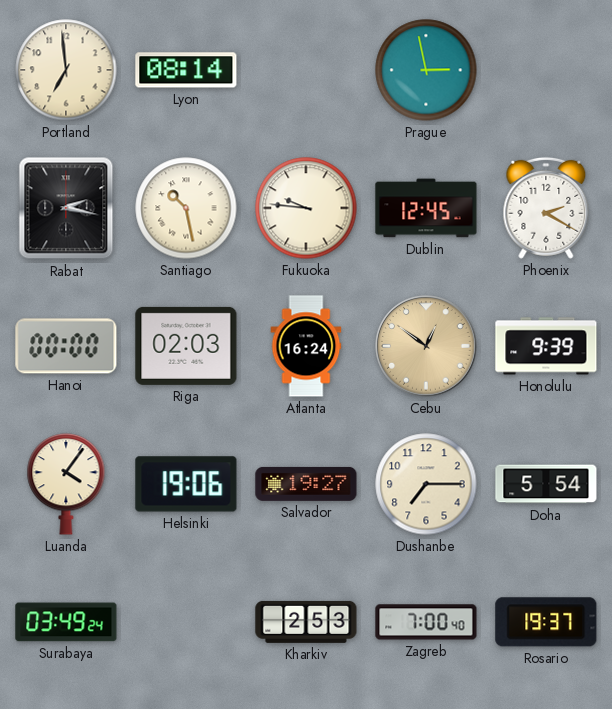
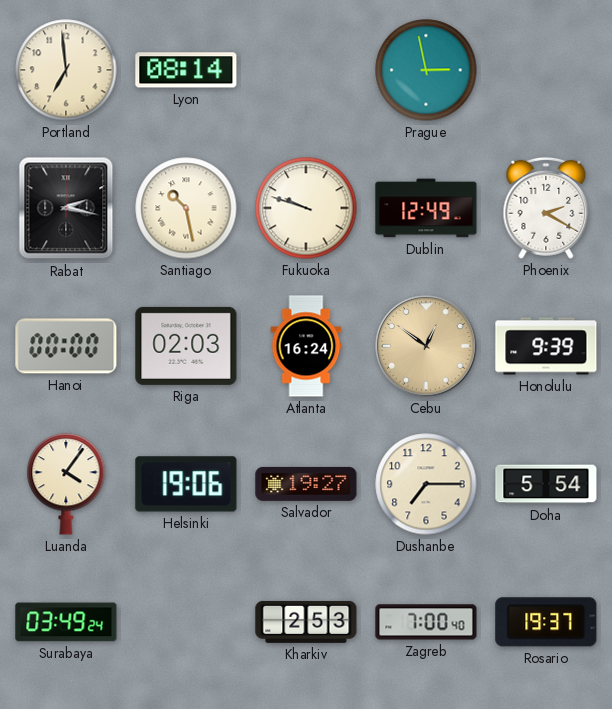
Fukuoka: 9:46 -> 9:48 (306, 208)
Dublin: 12:45 -> 12:49 (426, 208)
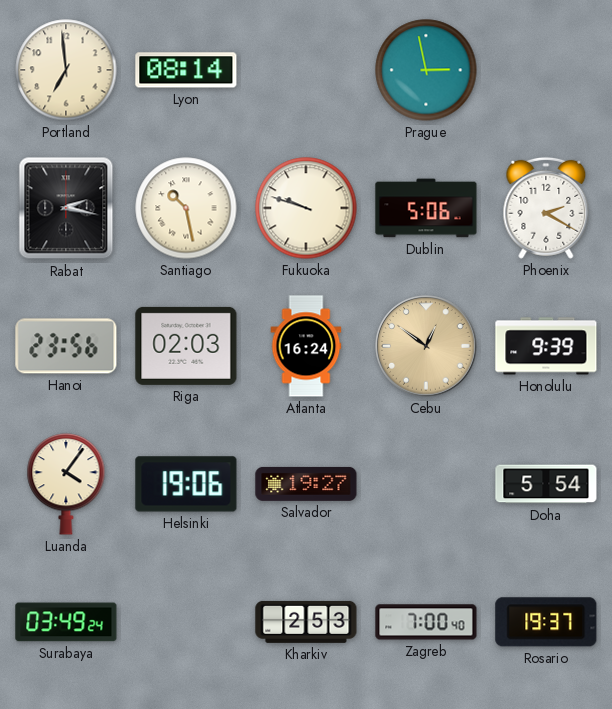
Dublin: 12:49 -> 5:06 (426, 208)
Hanoi: 00:00 -> 23:56 (66, 346)
Dushanbe: 7:15 -> none (426, 484)
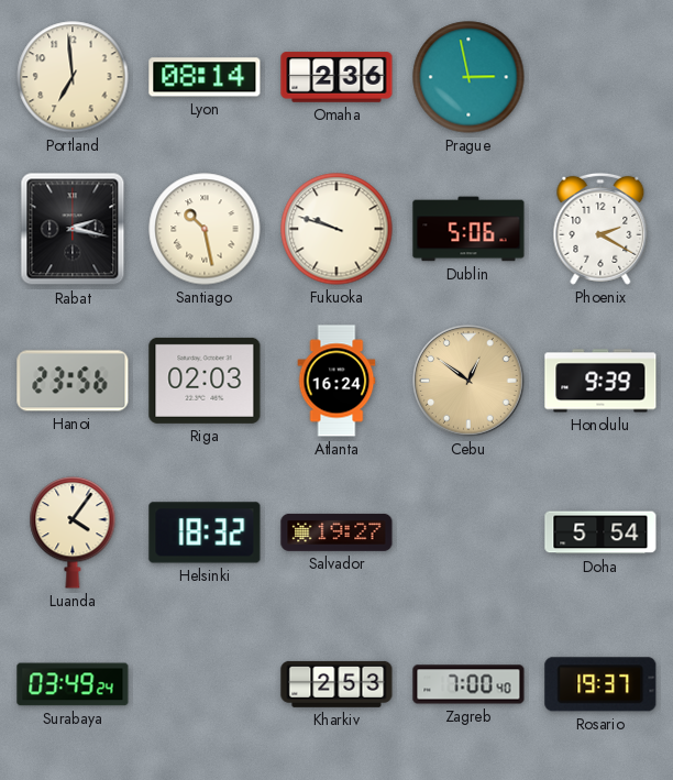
Omaha: none -> 2:36 (336, 77)
Helsinki: 19:06 -> 18:32 (205, 532)
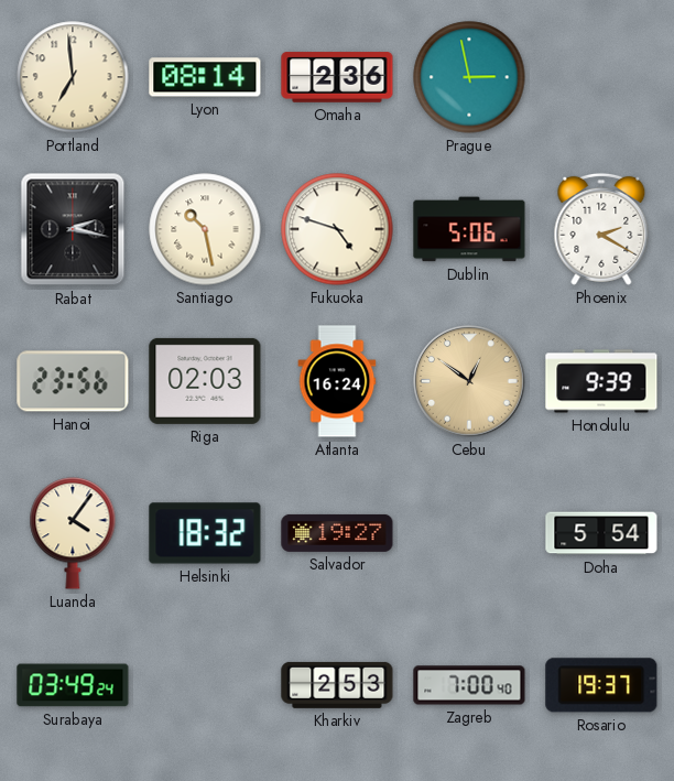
Fukuoka: 9:48 -> 4:48 (337, 229)
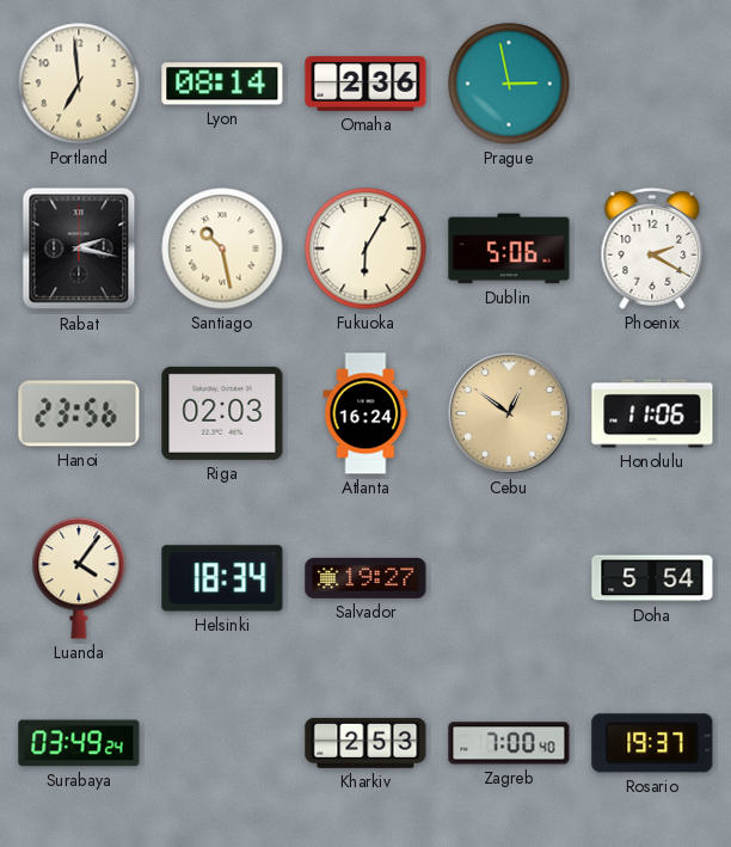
Fukuoka: 4:48 -> 6:05 (365, 248)
Honolulu: 9:39 -> 11:06 (652, 413)
Helsinki: 18:32 -> 18:34 (222, 578)
